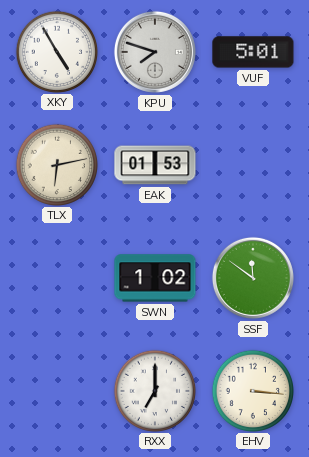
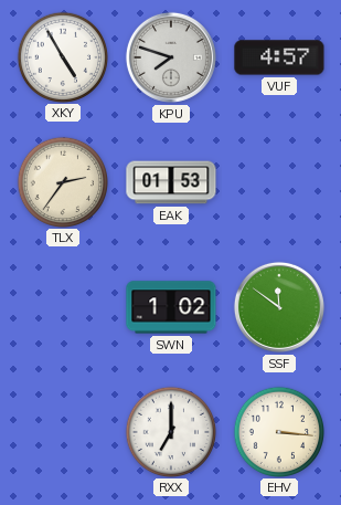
VUF: 5:01 -> 4:57 (279, 57)
TLX: 6:13 -> 2:36 (62, 181)
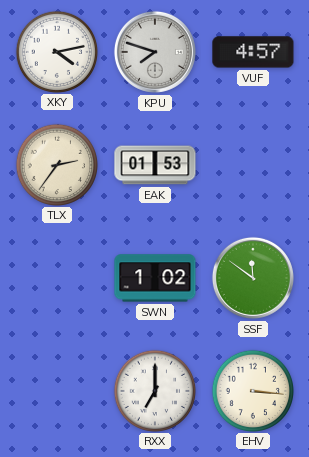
XKY: 4:55 -> 4:13 (56, 51)
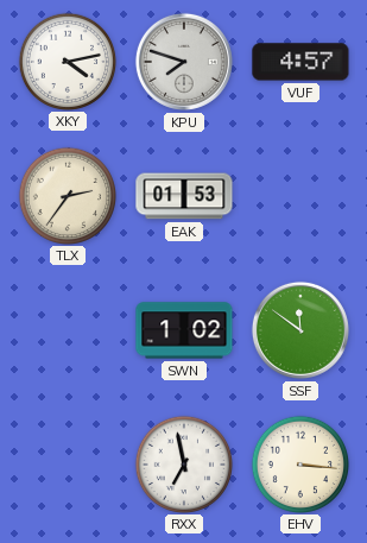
RXX: 7:00 -> 6:58 (183, 463)
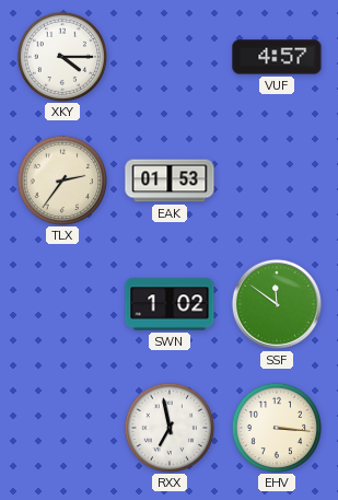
XKY: 4:13 -> 4:15 (61, 56)
KPU: 7:48 -> none (184, 62)
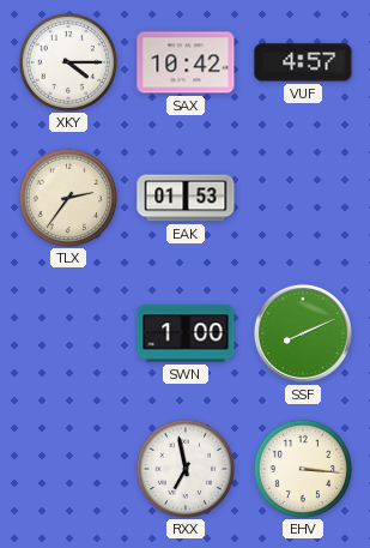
SAX: none -> 10:42 (186, 62)
SWN: 1:02 -> 1:00 (186, 333)
SSF: 11:51 -> 8:11 (303, 333)
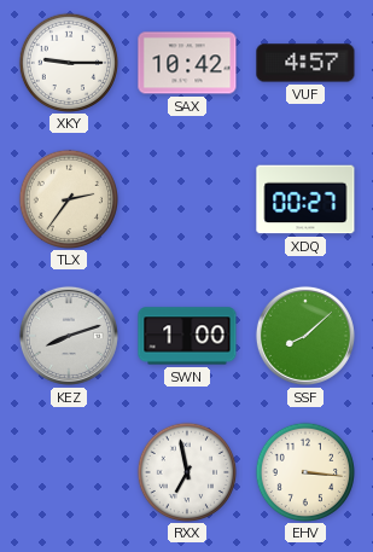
XKY: 4:15 -> 9:15 (68, 62)
EAK: 01:53 -> none (186, 198)
XDQ: none -> 00:27 (305, 199)
KEZ: none -> 8:12 (69, 336)
SSF: 8:11 -> 8:08 (305, 336)
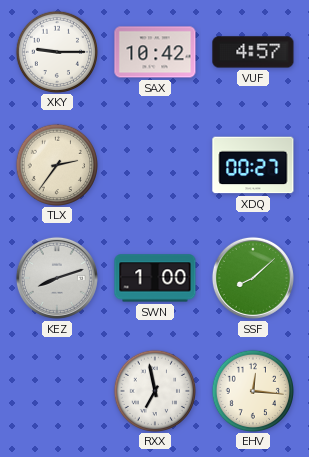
EHV: 3:16 -> 12:16 (252, 390)
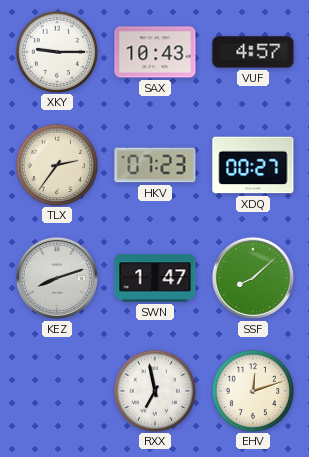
SAX: 10:42 -> 10:43 (155, 52)
HKV: none -> 07:23 (155, 165)
SWN: 1:00 -> 1:47 (155, 278)
EHV: 12:16 -> 12:12 (252, 390)
